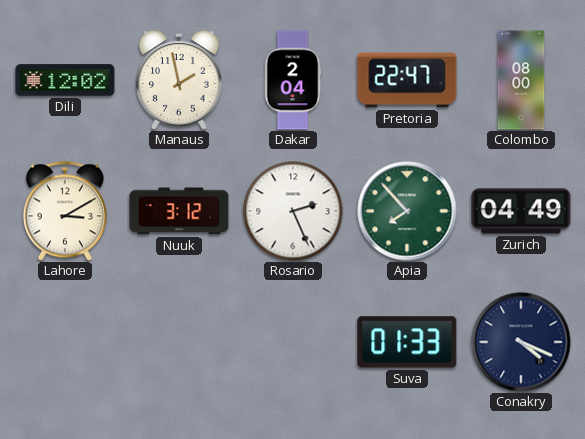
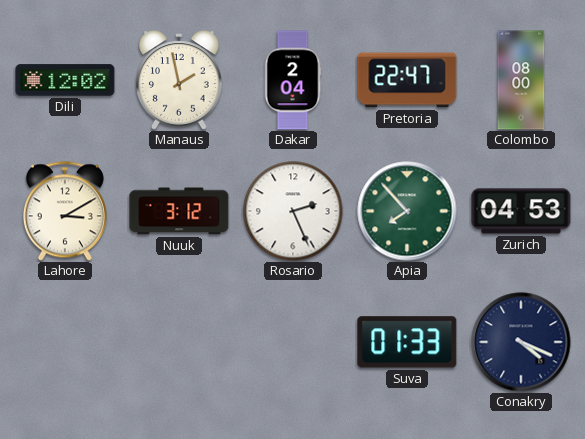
Zurich: 04:49 -> 04:53 (521, 211)
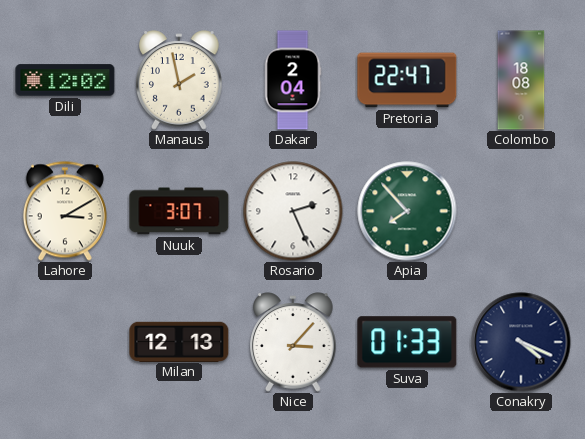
Colombo: 08:00 -> 18:08 (521, 80)
Nuuk: 3:12 -> 3:07 (179, 211)
Zurich: 04:53 -> none (521, 211)
Milan: none -> 12:13 (179, 341)
Nice: none -> 3:07 (293, 342)
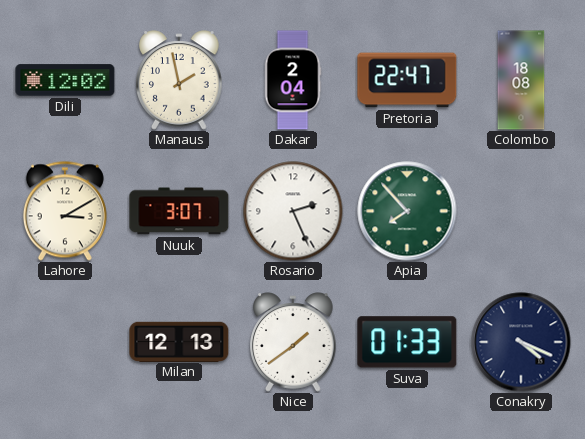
Nice: 3:07 -> 1:39 (293, 342)
